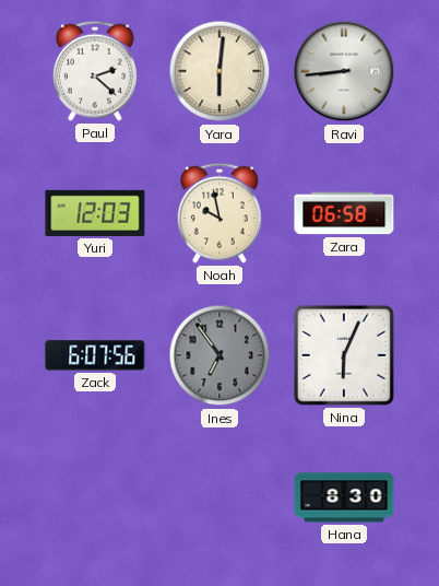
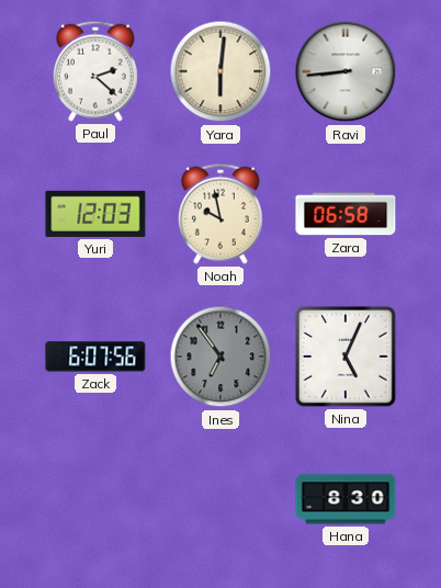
Nina: 6:04 -> 5:04 (346, 357)
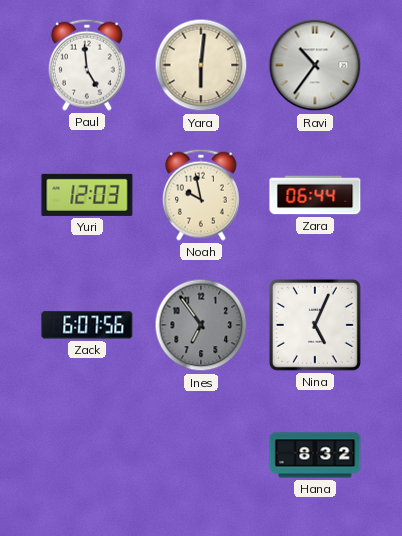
Paul: 2:22 -> 4:59 (87, 65)
Ravi: 8:44 -> 10:36 (315, 65)
Zara: 06:58 -> 06:44 (315, 195)
Hana: 8:30 -> 8:32 (315, 455)
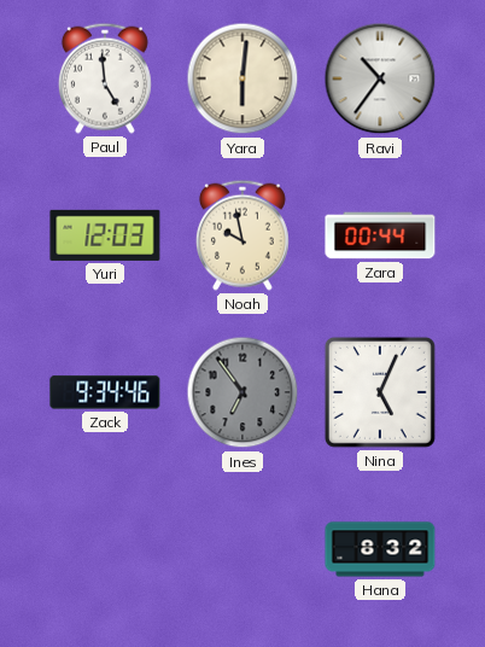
Zara: 06:44 -> 00:44 (380, 235)
Zack: 6:07 -> 9:34 (105, 392)
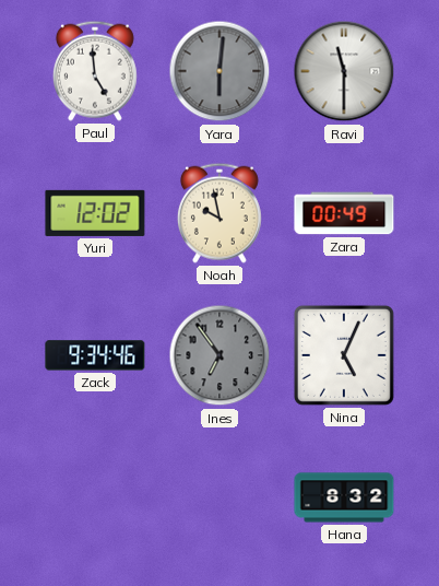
Yara dial: cream -> grey (220, 71)
Ravi: 10:36 -> 11:30 (344, 71)
Yuri: 12:03 -> 12:02 (95, 213)
Zara: 00:44 -> 00:49 (344, 213)
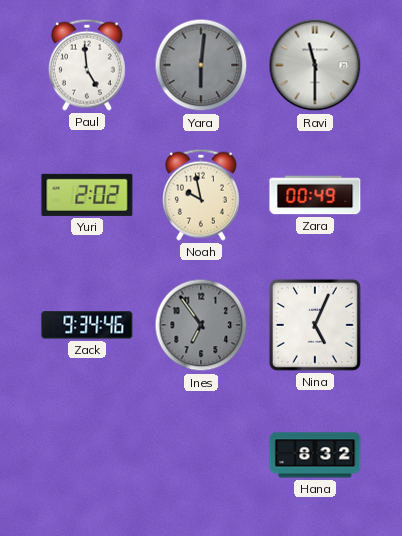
Yuri: 12:02 -> 2:02 (87, 195)
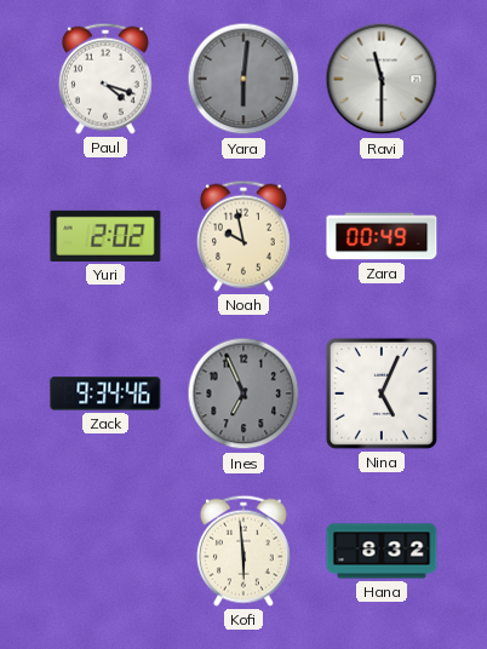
Paul: 4:59 -> 4:18 (105, 79)
Ines: 6:54 -> 6:56 (243, 394)
Kofi: none -> 5:59 (243, 551)
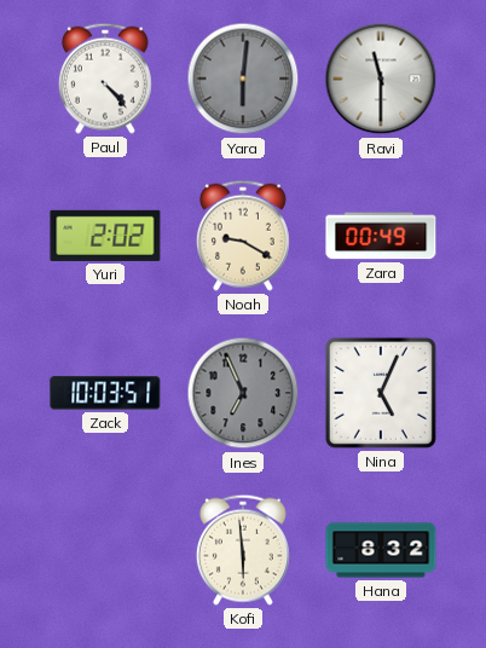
Paul: 4:18 -> 4:23 (105, 79)
Noah: 9:58 -> 9:20 (243, 236)
Zack: 9:34 -> 10:03 (105, 393)
